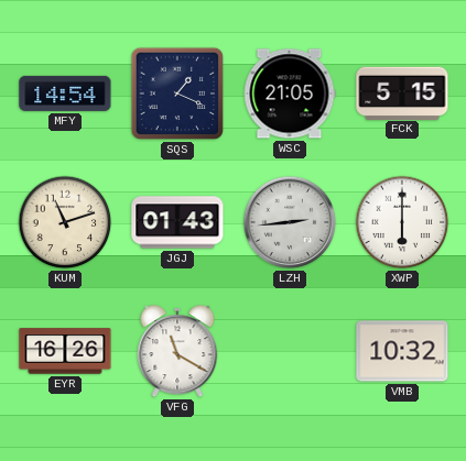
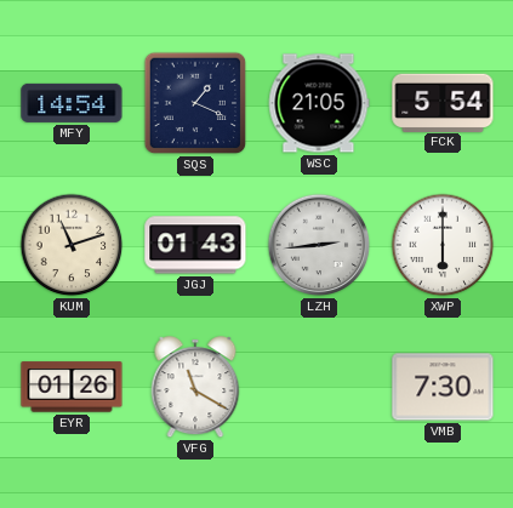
FCK: 5:15 -> 5:54 (443, 102)
EYR: 16:26 -> 01:26 (72, 387)
VMB: 10:32 -> 7:30 (443, 387)
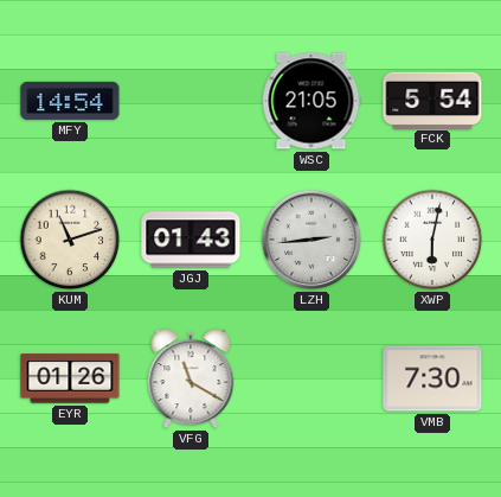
SQS: 1:19 -> none (195, 103)
XWP: 6:00 -> 6:02 (432, 240)
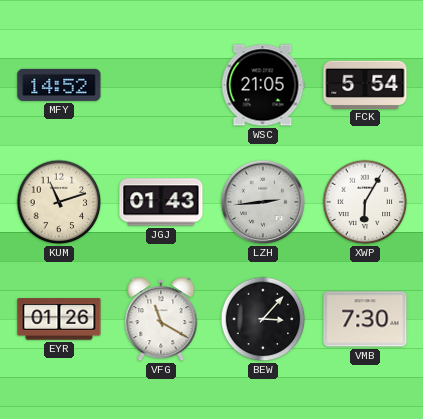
MFY: 14:54 -> 14:52 (59, 85)
XWP: 6:02 -> 6:05 (365, 202)
BEW: none -> 3:07 (263, 319)
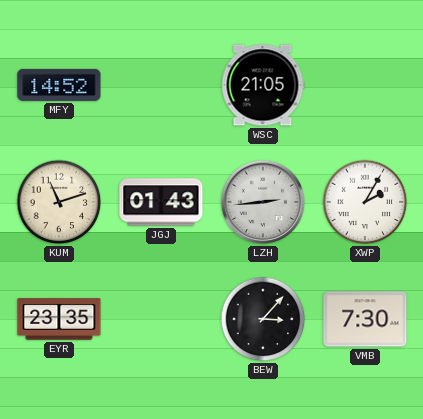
FCK: 5:54 -> none (365, 84)
XWP: 6:05 -> 2:05 (365, 202)
EYR: 01:26 -> 23:35 (59, 319)
VFG: 11:20 -> none (161, 320)
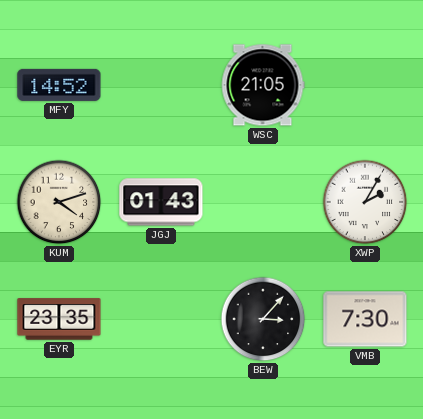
KUM: 11:12 -> 4:12 (59, 202)
LZH: 2:44 -> none (263, 202)
